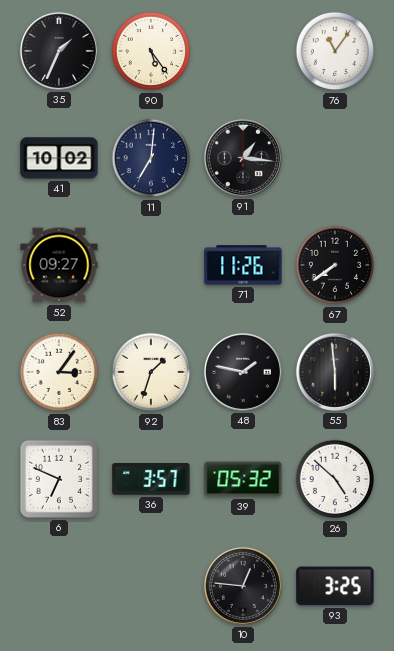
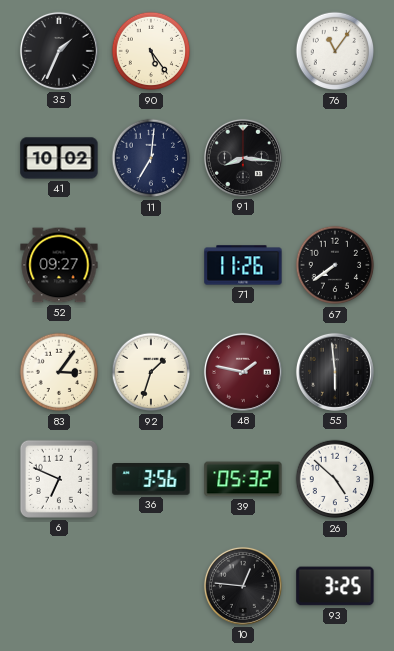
91: 1:16 -> 8:16 (243, 158)
48 dial: black -> burgundy (243, 372)
36: 3:57 -> 3:56 (151, 480)
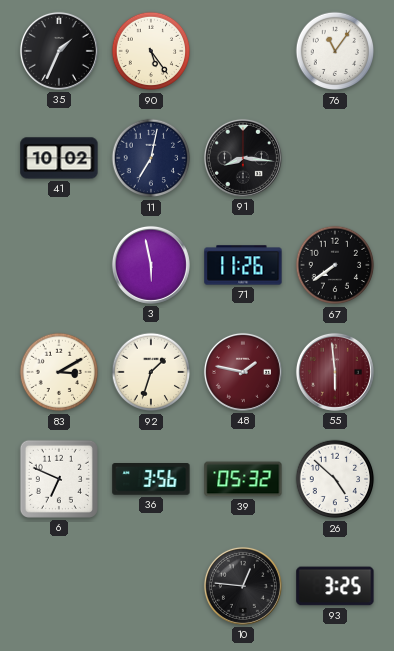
11: 7:01 -> 7:02 (151, 158)
52: 09:27 -> none (59, 265)
3: none -> 5:58 (151, 265)
83: 3:06 -> 3:10 (59, 372)
55 dial: black -> burgundy (335, 372)
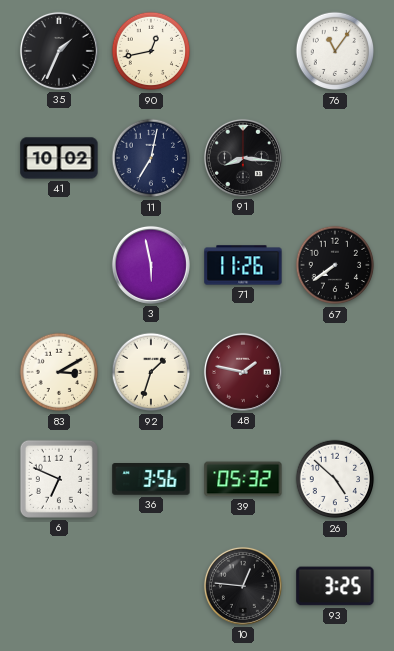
90: 5:24 -> 12:43 (151, 51)
55: 5:59 -> none (335, 372)
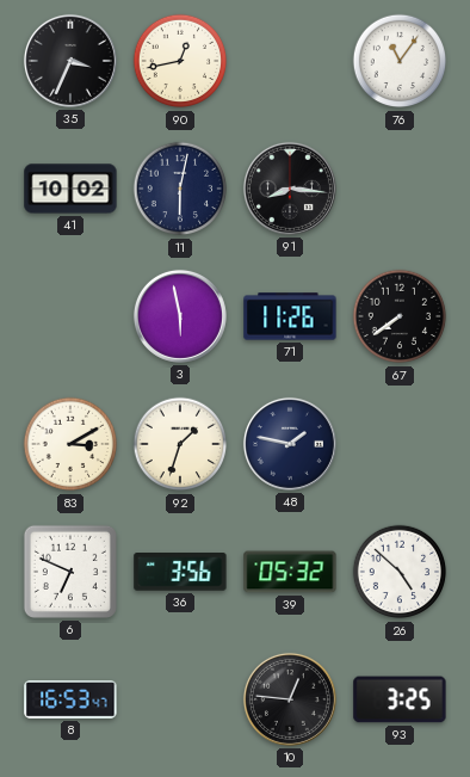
35: 1:34 -> 3:34 (70, 61)
11: 7:02 -> 6:02 (180, 189)
48 dial: burgundy -> navy (290, 444)
8: none -> 16:53 (70, 701)
